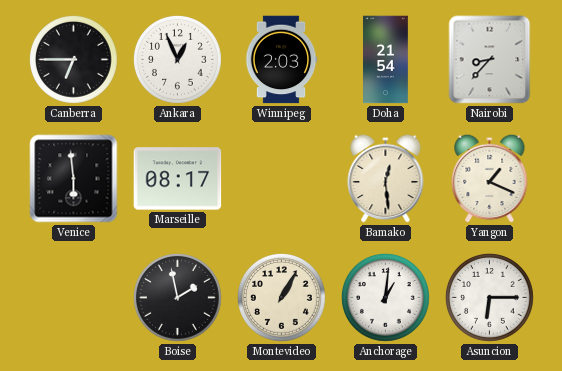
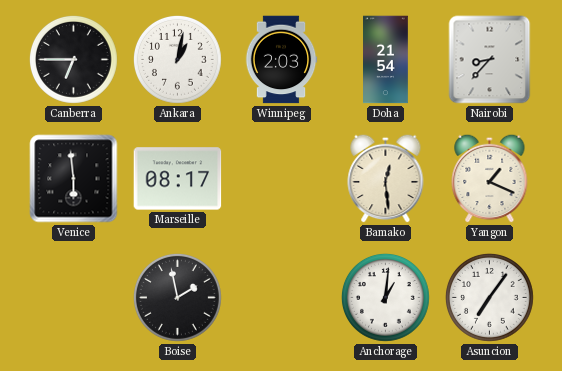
Ankara: 12:56 -> 1:02 (178, 60)
Montevideo: 1:05 -> none (282, 298)
Asuncion: 6:15 -> 7:06 (490, 298)
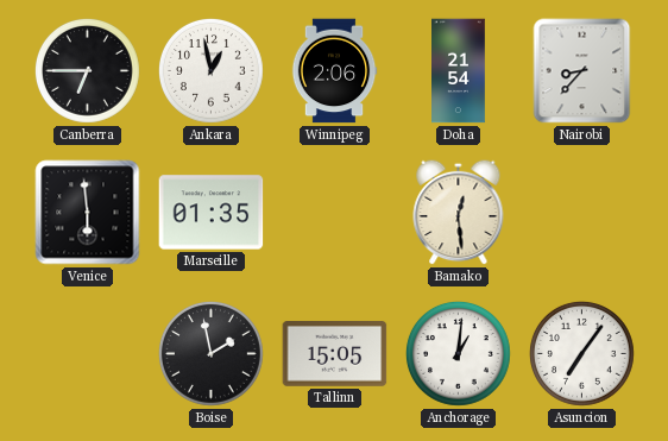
Ankara: 1:02 -> 12:58 (212, 71)
Winnipeg: 2:03 -> 2:06 (334, 71)
Marseille: 08:17 -> 01:35 (212, 213)
Yangon: 1:19 -> none (490, 178)
Tallinn: none -> 15:05 (335, 354)
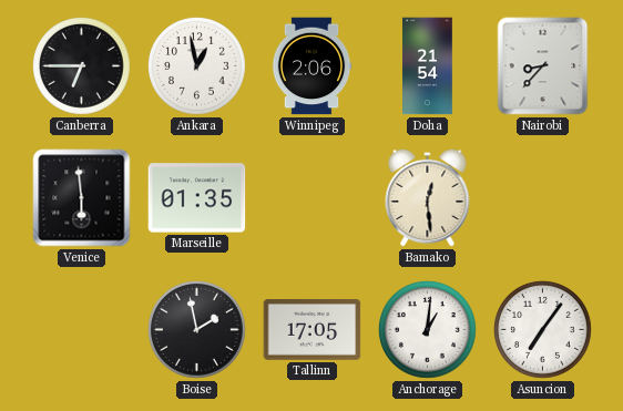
Tallinn: 15:05 -> 17:05 (313, 330)
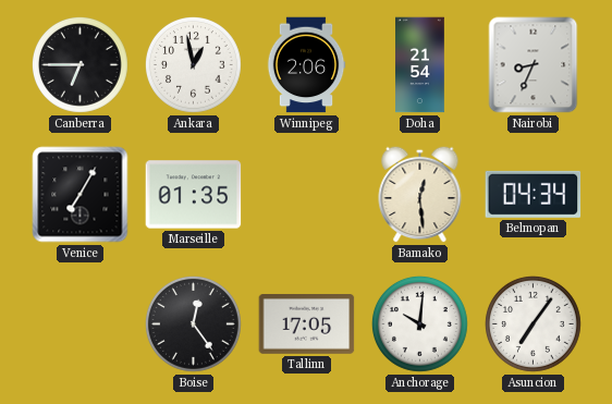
Nairobi: 8:37 -> 8:34 (534, 65)
Venice: 5:59 -> 7:05 (81, 195)
Belmopan: none -> 04:34 (534, 194)
Boise: 1:58 -> 12:24 (194, 325)
Anchorage: 1:01 -> 10:01 (420, 325)
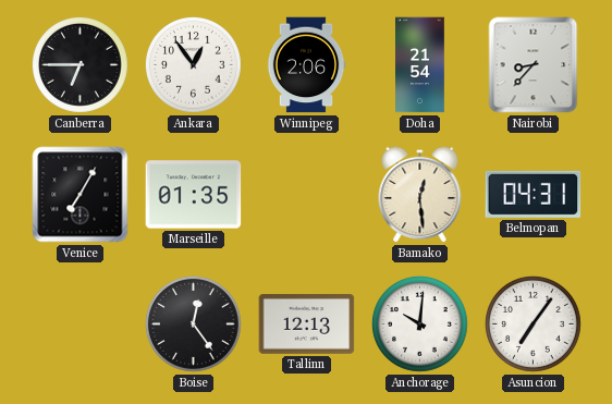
Ankara: 12:58 -> 12:54 (194, 65)
Nairobi: 8:34 -> 8:37 (534, 65)
Belmopan: 04:34 -> 04:31 (534, 194)
Tallinn: 17:05 -> 12:13 (307, 325)
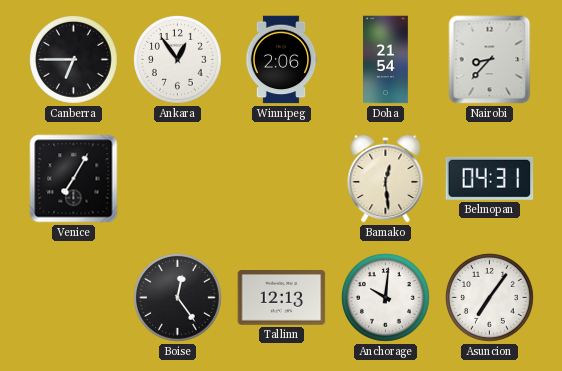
Marseille: 01:35 -> none (194, 195)
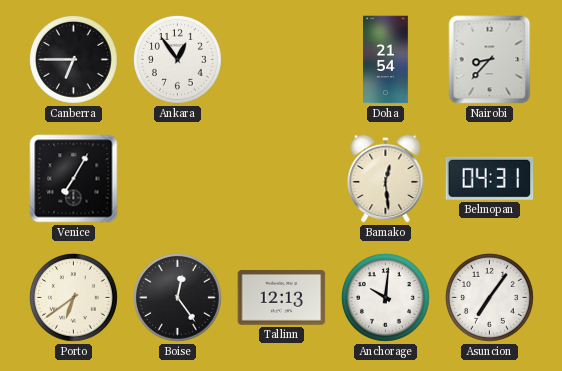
Winnipeg: 2:06 -> none (281, 60)
Porto: none -> 6:39 (74, 298)
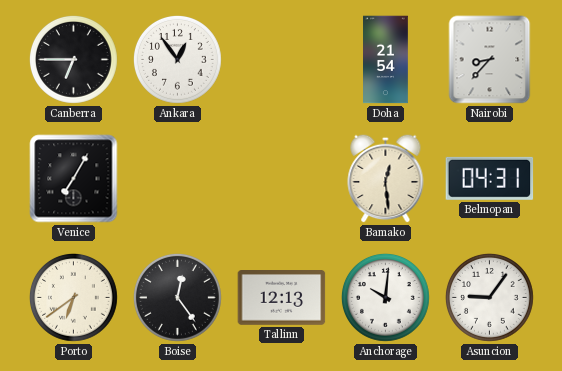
Asuncion: 7:06 -> 9:06 (490, 298)
